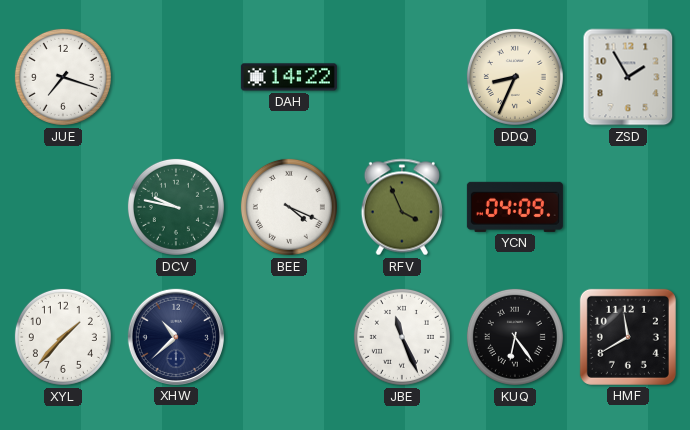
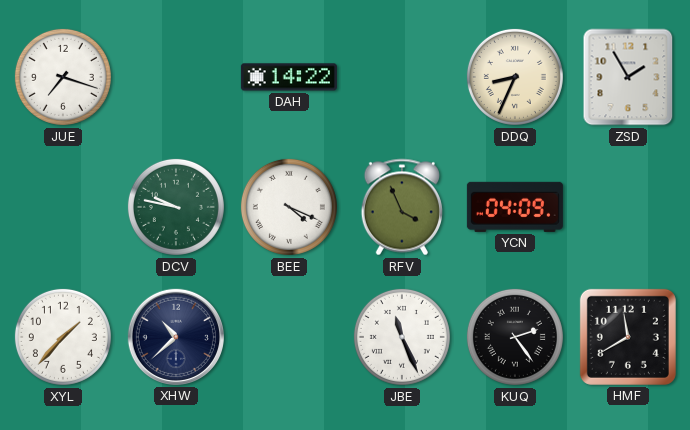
KUQ: 6:24 -> 2:24 (515, 337)
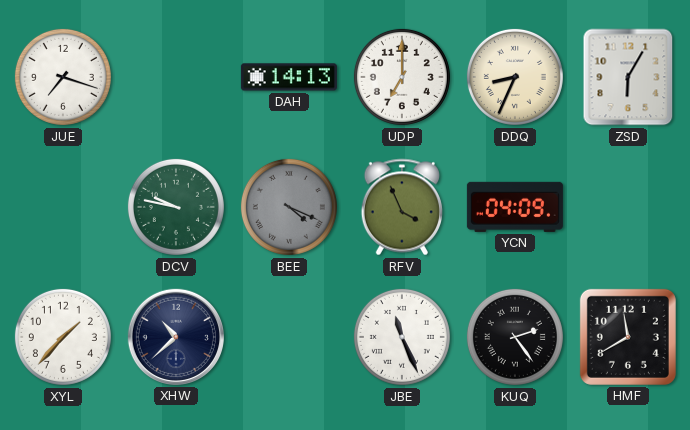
DAH: 14:22 -> 14:13 (289, 77)
UDP: none -> 7:00 (402, 77)
ZSD: 1:55 -> 6:05 (628, 77)
BEE dial: white -> grey (289, 207)
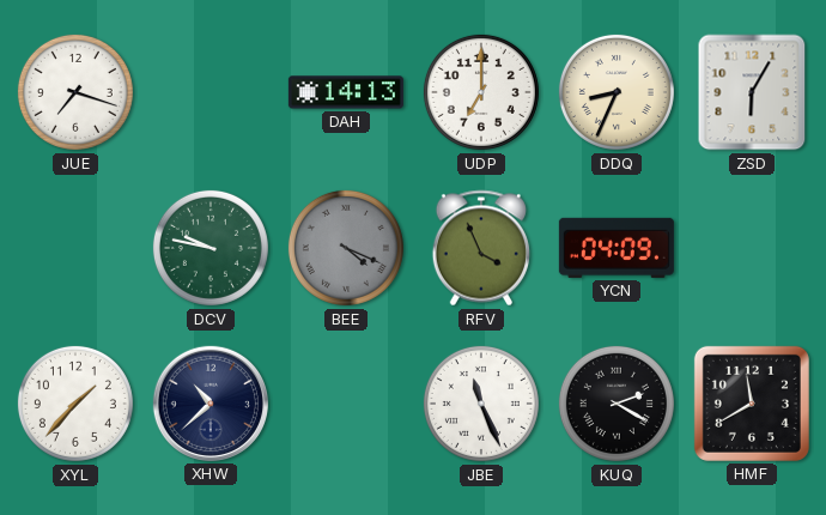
KUQ: 2:24 -> 2:20 (617, 404)
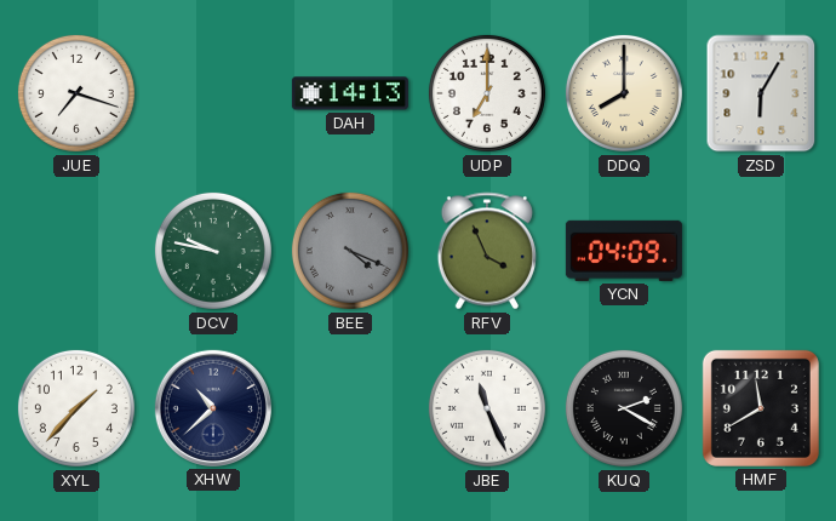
DDQ: 8:34 -> 8:00 (624, 93)
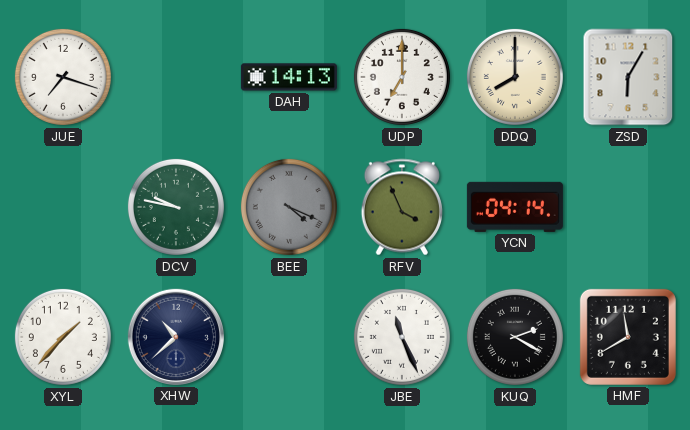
YCN: 04:09 -> 04:14 (515, 207)
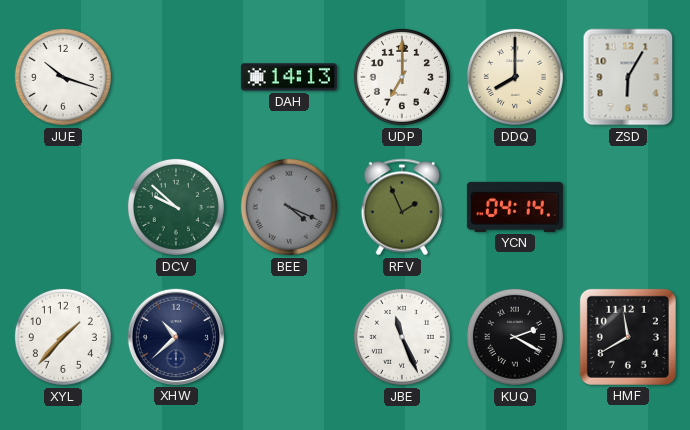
JUE: 7:18 -> 10:18 (63, 77)
DCV: 9:47 -> 9:52 (176, 207)
RFV: 3:56 -> 1:56 (402, 207)
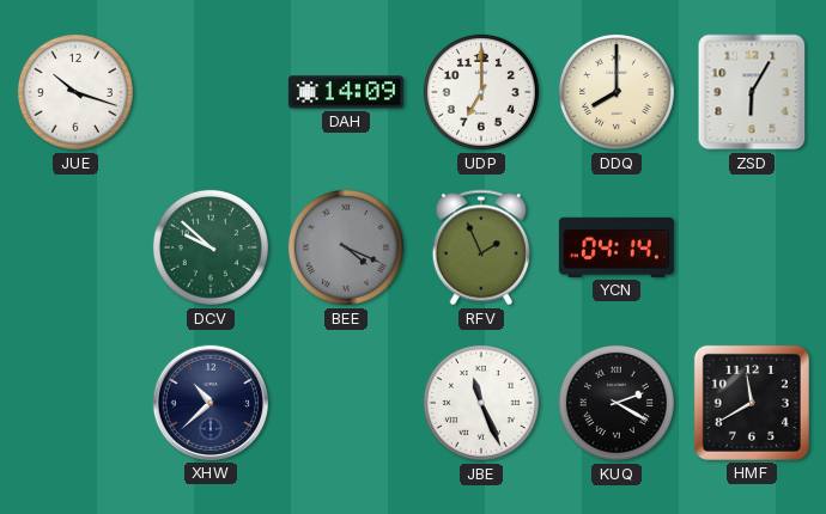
DAH: 14:13 -> 14:09 (346, 92)
XYL: 1:37 -> none (63, 337)
